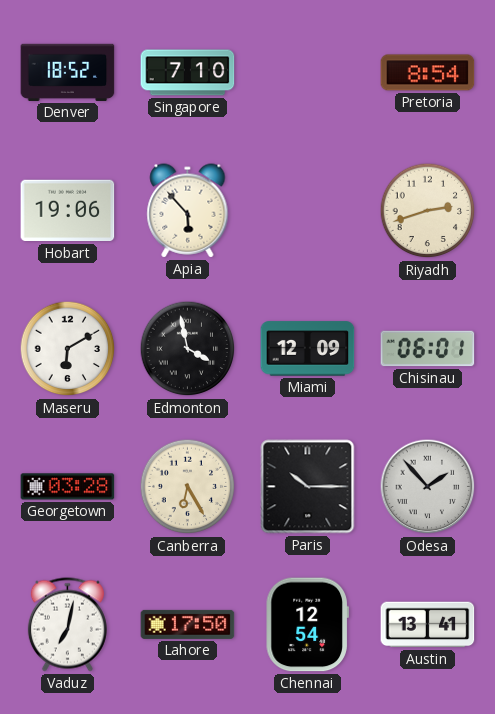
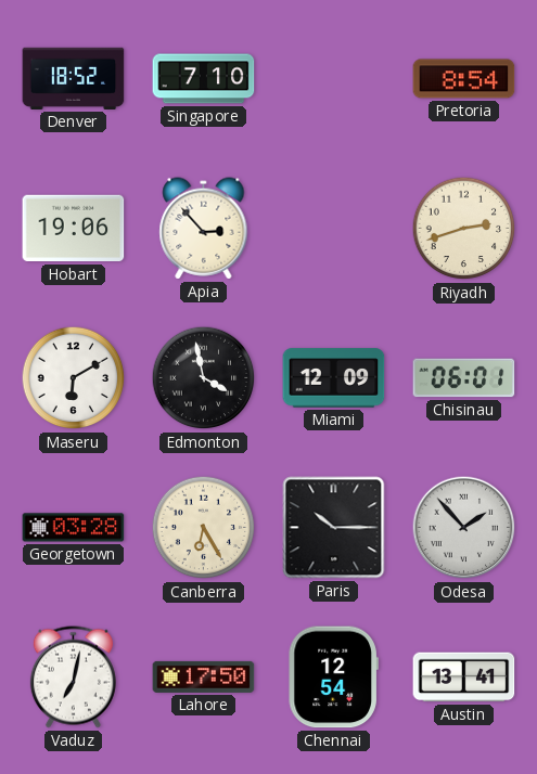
Apia: 5:53 -> 2:53 (204, 229)
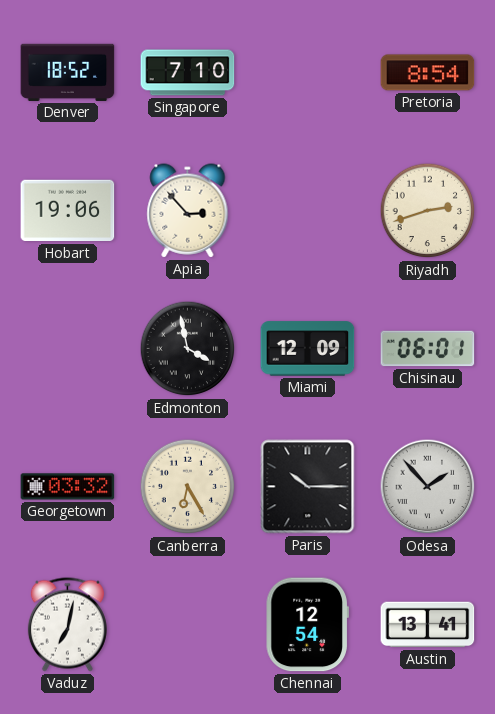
Maseru: 6:10 -> none (74, 378)
Georgetown: 03:28 -> 03:32 (68, 487)
Lahore: 17:50 -> none (204, 676)
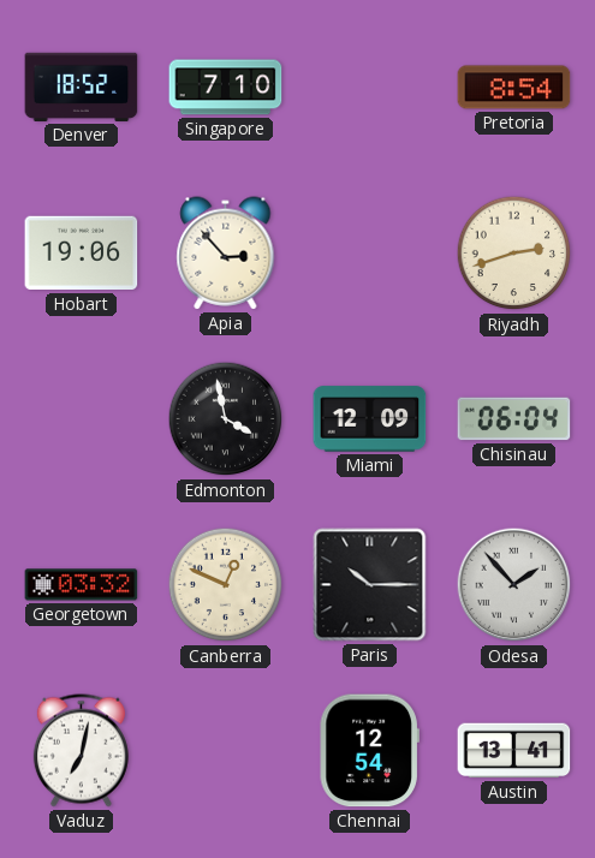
Chisinau: 06:01 -> 06:04 (514, 419)
Canberra: 6:25 -> 12:49 (226, 585)
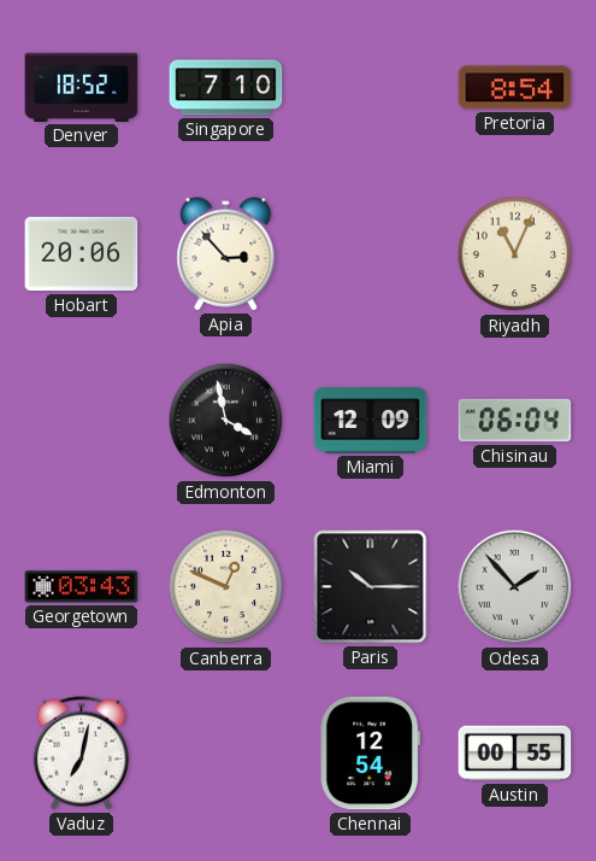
Hobart: 19:06 -> 20:06 (82, 254)
Riyadh: 2:42 -> 11:04 (515, 254)
Georgetown: 03:32 -> 03:43 (82, 587)
Austin: 13:41 -> 00:55 (515, 754)
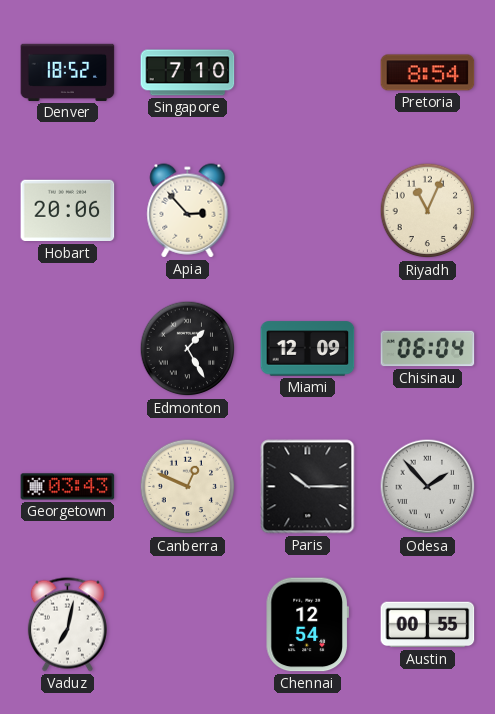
Edmonton: 3:58 -> 1:25 (188, 349)
